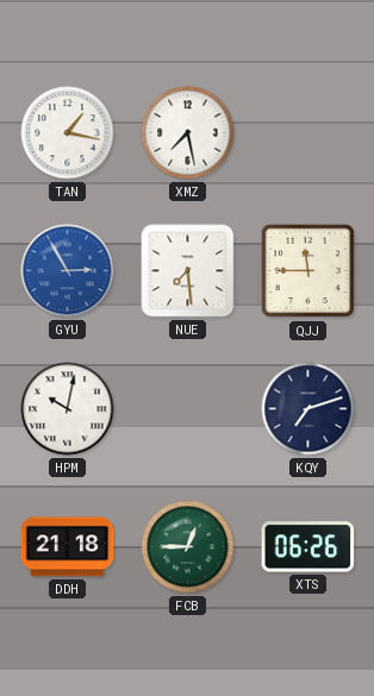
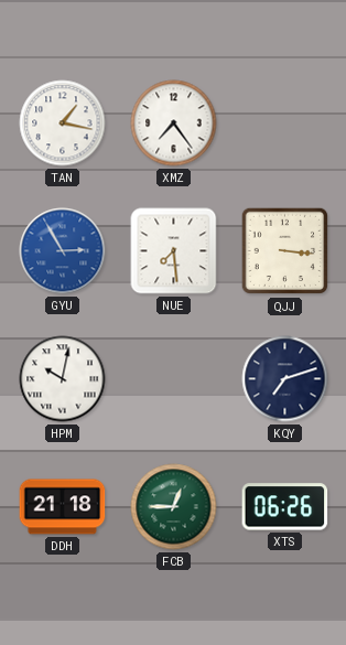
XMZ: 7:28 -> 7:24 (174, 123)
QJJ: 11:45 -> 3:16 (285, 251)
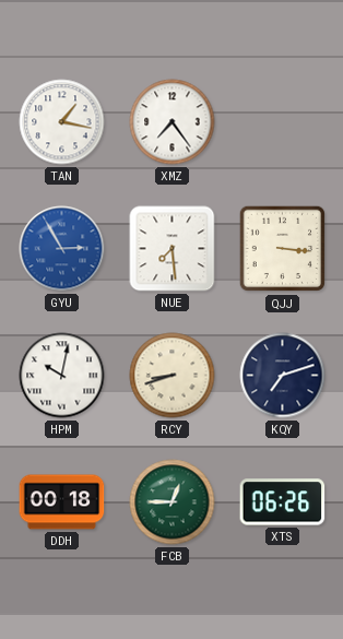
RCY: none -> 8:42 (173, 376)
DDH: 21:18 -> 00:18 (62, 502)
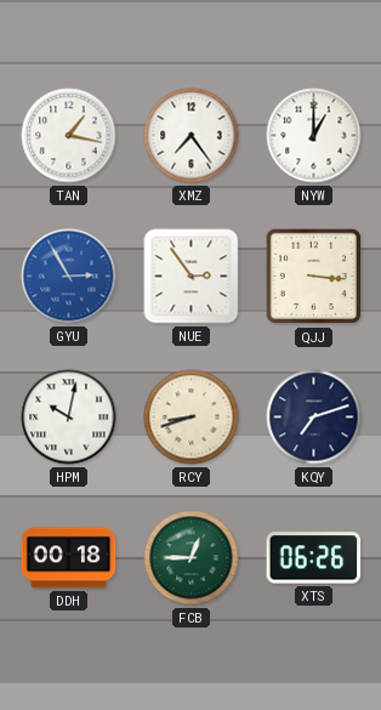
NYW: none -> 1:00 (314, 136)
NUE: 7:29 -> 2:54 (192, 277)
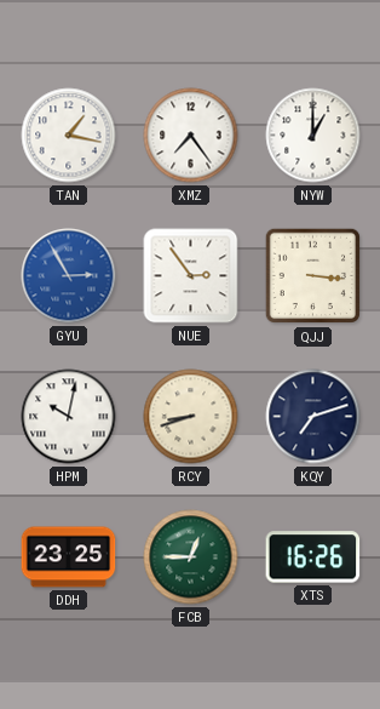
DDH: 00:18 -> 23:25 (69, 558)
XTS: 06:26 -> 16:26 (313, 558)
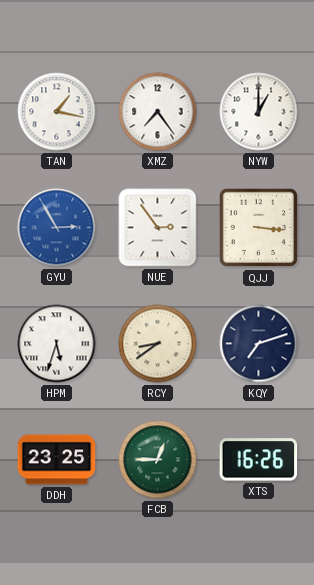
HPM: 10:02 -> 5:33 (57, 344)
RCY: 8:42 -> 8:39 (158, 344)
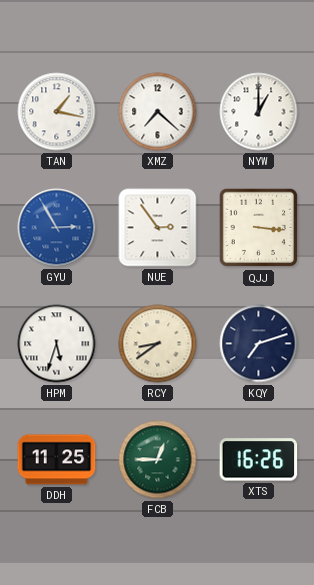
XMZ: 7:24 -> 7:22 (158, 112)
DDH: 23:25 -> 11:25 (57, 460)
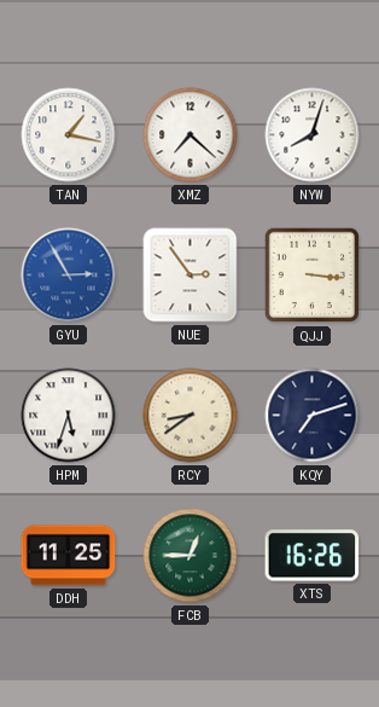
NYW: 1:00 -> 8:03 (313, 135)
